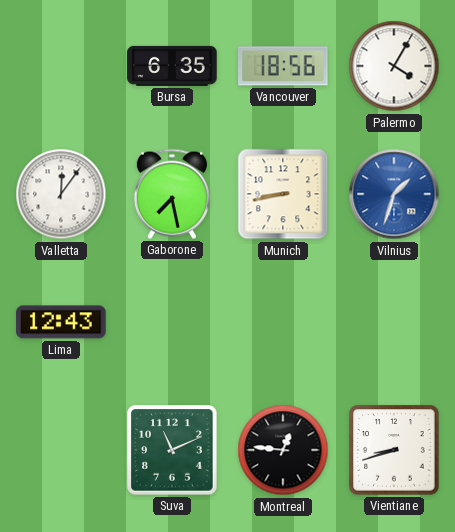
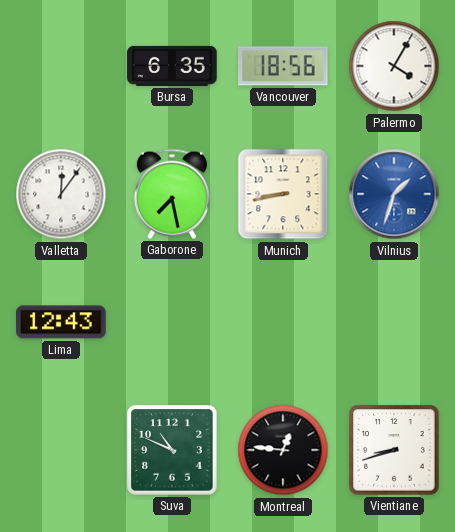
Suva: 11:11 -> 10:49 (172, 450)
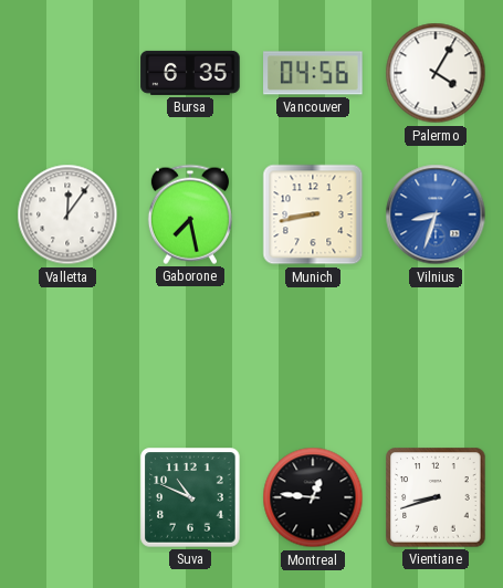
Vancouver: 18:56 -> 04:56 (313, 73)
Vilnius: 1:33 -> 8:33 (436, 214)
Lima: 12:43 -> none (61, 322)
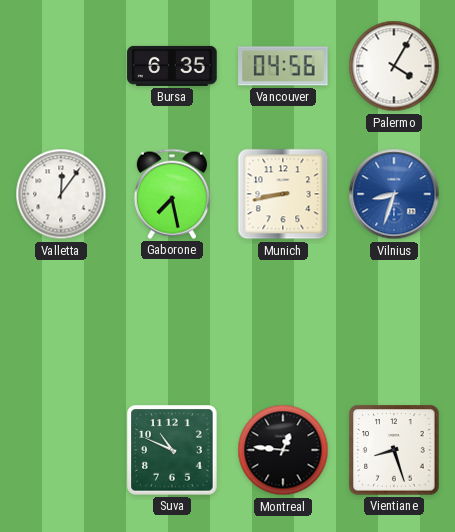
Vientiane: 8:42 -> 8:27 (394, 450)
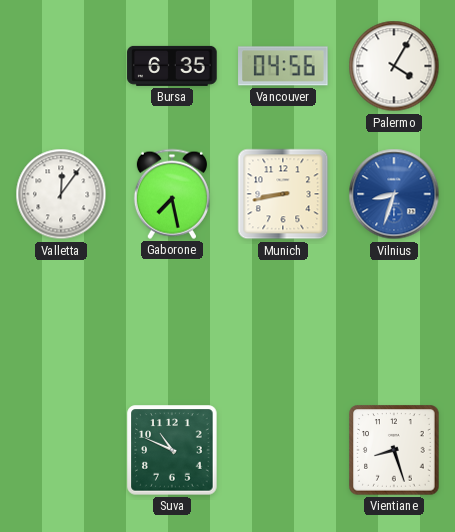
Montreal: 12:46 -> none (283, 450)
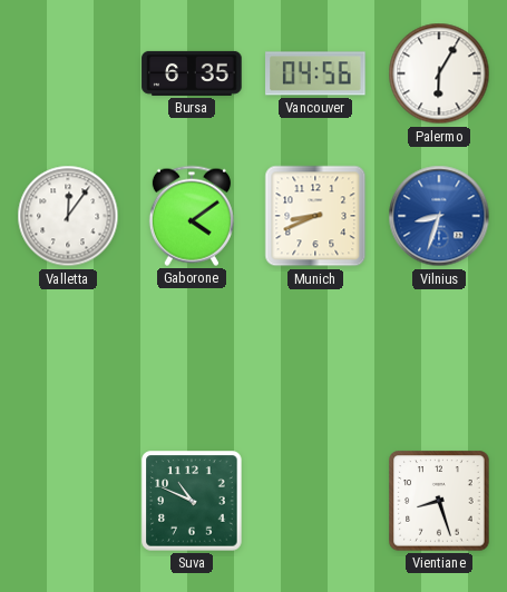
Palermo: 4:05 -> 6:05 (439, 73)
Gaborone: 7:28 -> 4:09 (192, 216)
Munich: 8:43 -> 8:41 (315, 216)
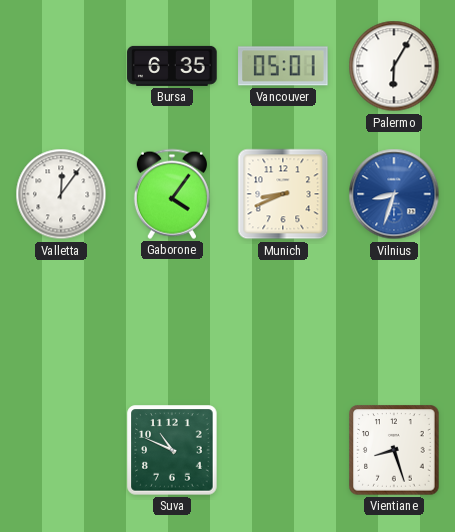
Vancouver: 04:56 -> 05:01 (283, 66)
Gaborone: 4:09 -> 4:06 (172, 194)
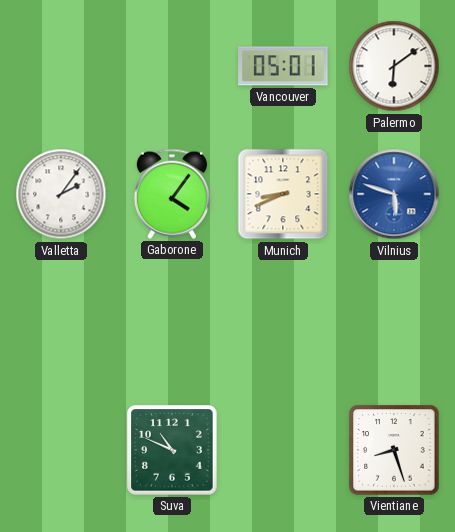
Bursa: 6:35 -> none (172, 66)
Palermo: 6:05 -> 6:09 (394, 66)
Valletta: 12:06 -> 2:06 (61, 194)
Vilnius: 8:33 -> 5:48 (394, 194)
